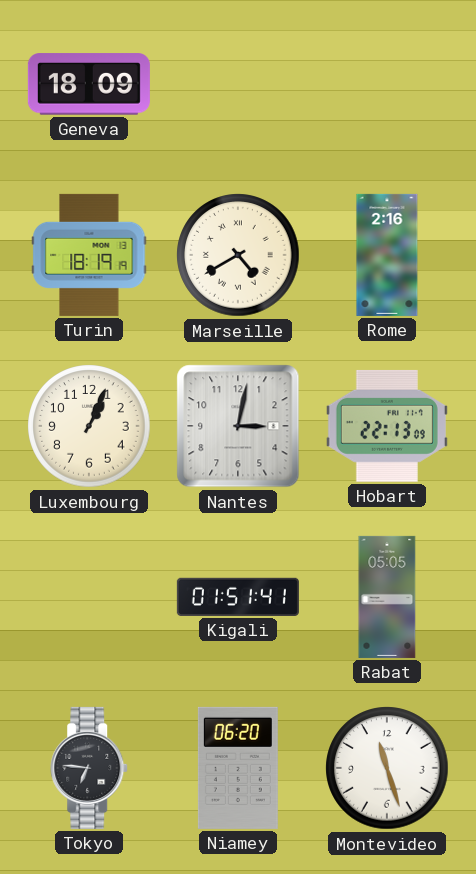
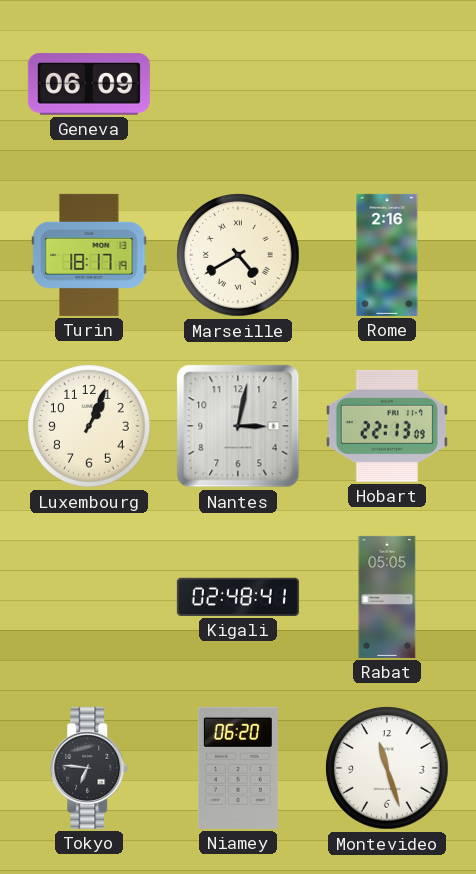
Geneva: 18:09 -> 06:09 (89, 84)
Turin: 18:19 -> 18:17 (89, 255)
Kigali: 01:51 -> 02:48 (238, 597)
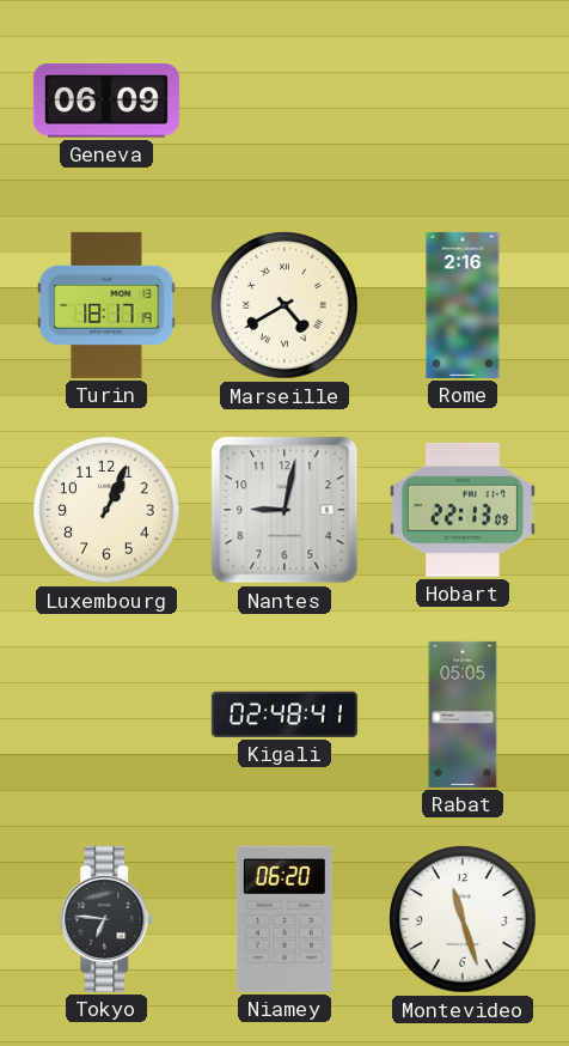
Nantes: 3:02 -> 9:02 (284, 510)
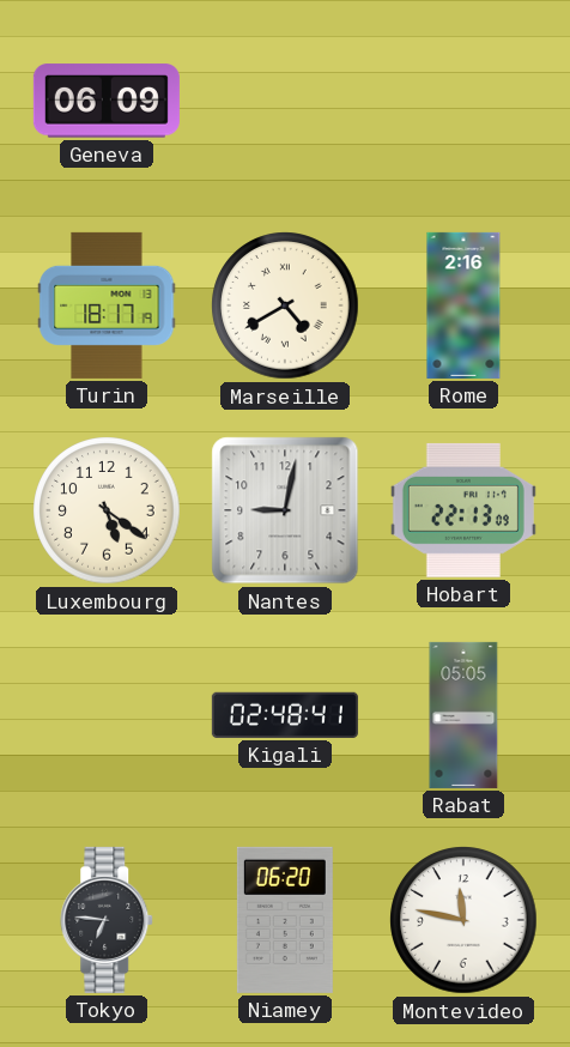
Luxembourg: 1:04 -> 5:21 (107, 510)
Montevideo: 11:27 -> 11:47 (463, 920)
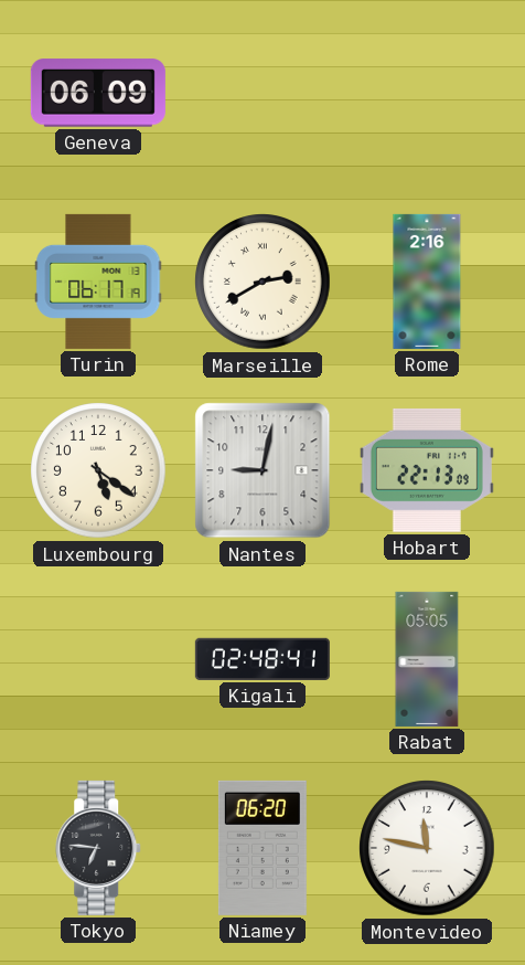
Turin: 18:17 -> 06:17 (98, 282)
Marseille: 4:40 -> 2:40 (262, 282)
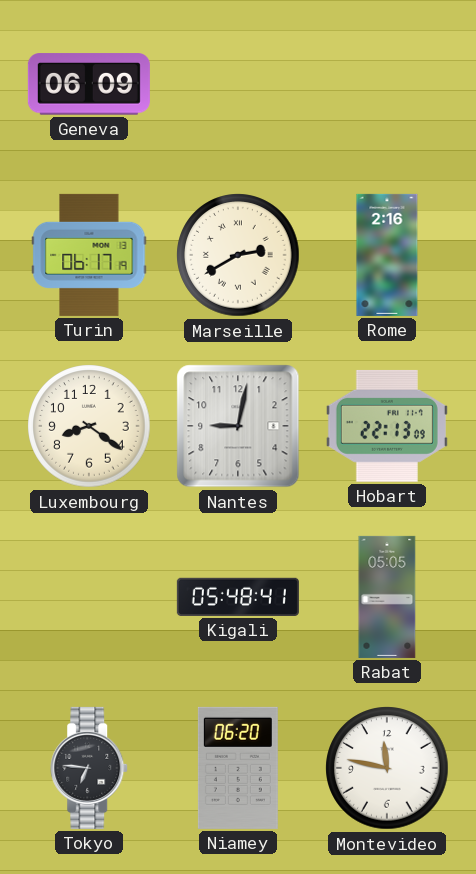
Luxembourg: 5:21 -> 8:21 (89, 426)
Kigali: 02:48 -> 05:48 (238, 597)
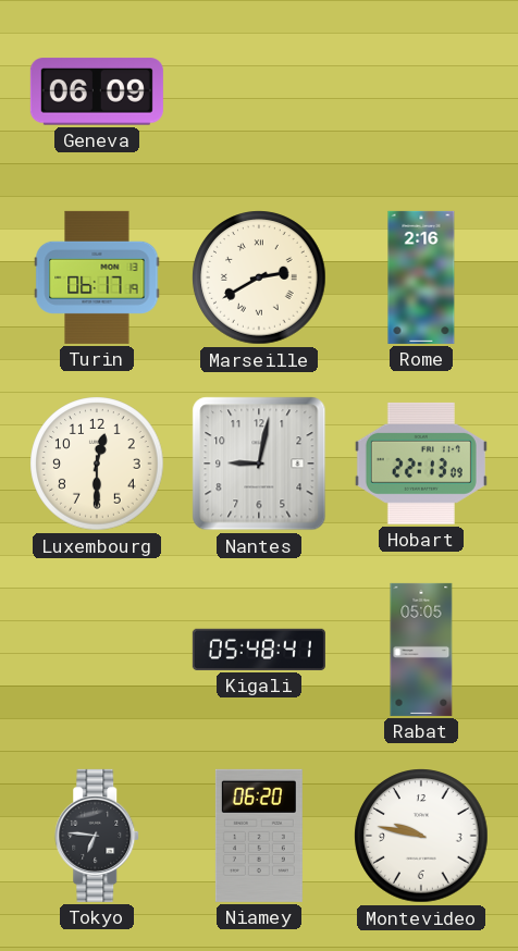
Luxembourg: 8:21 -> 12:30 (97, 464)
Montevideo: 11:47 -> 9:47 (421, 836)
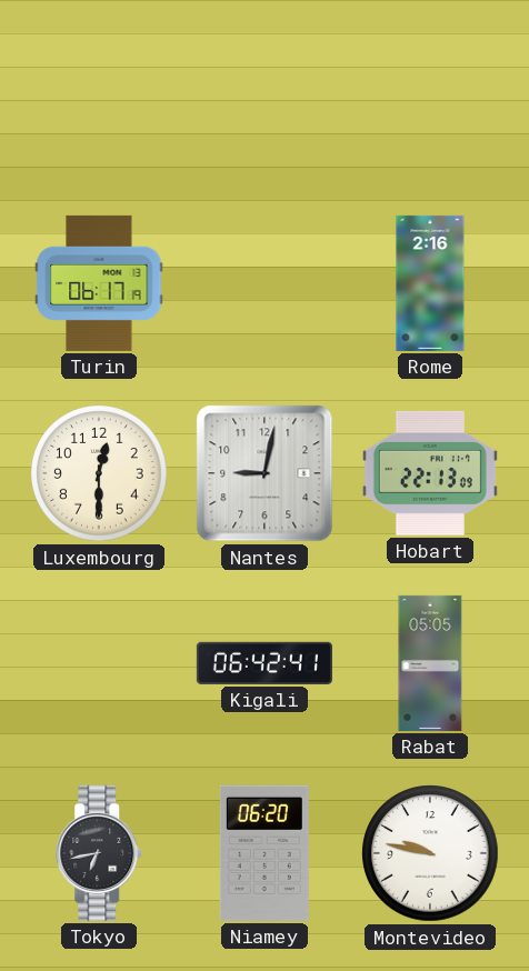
Geneva: 06:09 -> none (97, 91)
Marseille: 2:40 -> none (259, 277)
Kigali: 05:48 -> 06:42 (264, 663)
Tokyo: 6:46 -> 6:43 (100, 853)
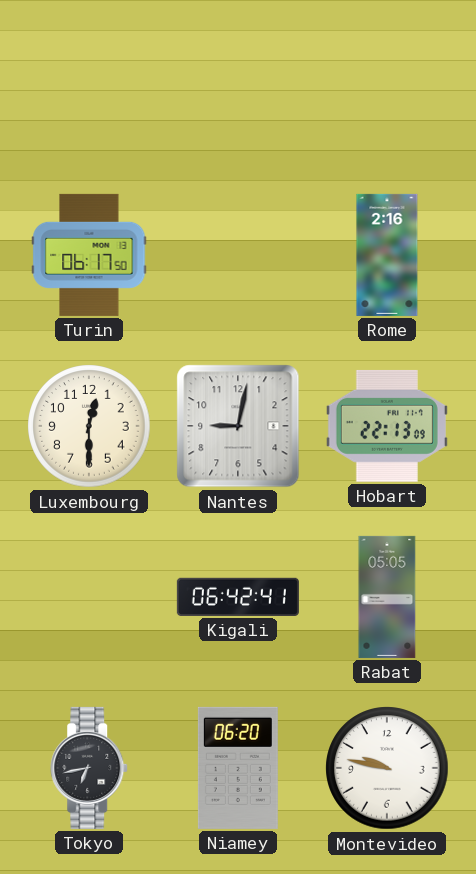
Turin: 06:17:19 -> 06:17:50 (89, 255)
